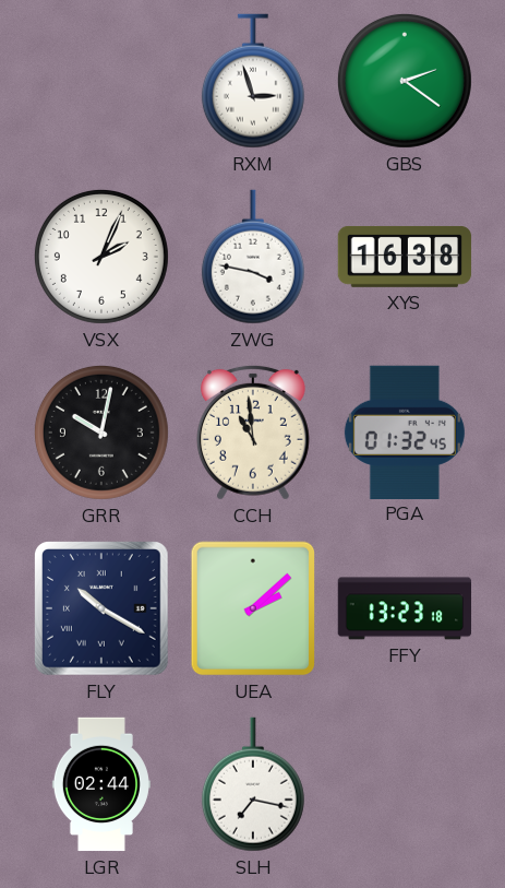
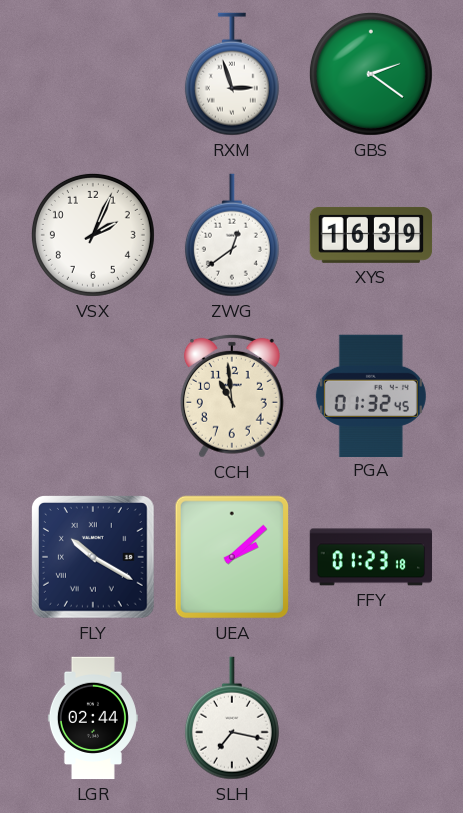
ZWG: 3:47 -> 12:39 (232, 235)
XYS: 16:38 -> 16:39 (371, 235)
GRR: 10:02 -> none (101, 433)
FFY: 13:23 -> 01:23 (371, 557)
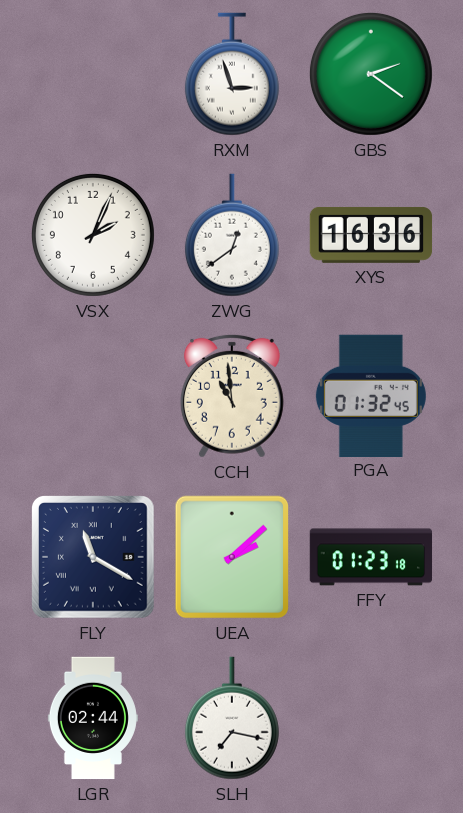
XYS: 16:39 -> 16:36 (371, 235)
FLY: 10:20 -> 11:20 (93, 557)
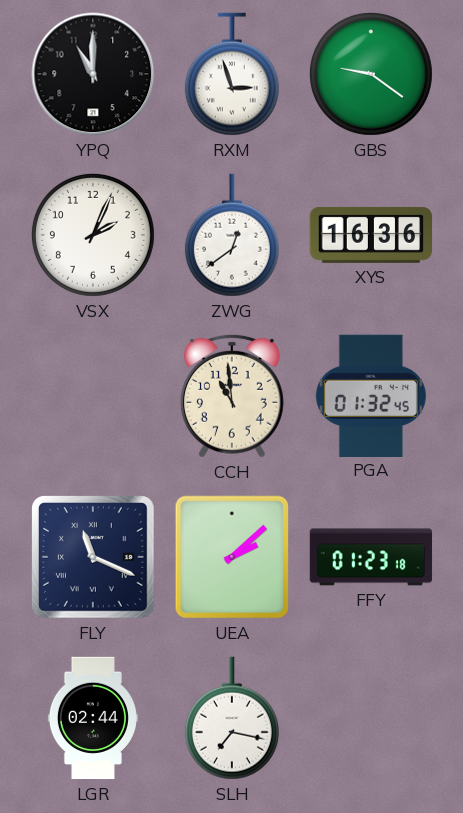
YPQ: none -> 11:00 (93, 74)
GBS: 2:21 -> 9:21 (371, 74)
FLY: 11:20 -> 11:19 (93, 557)
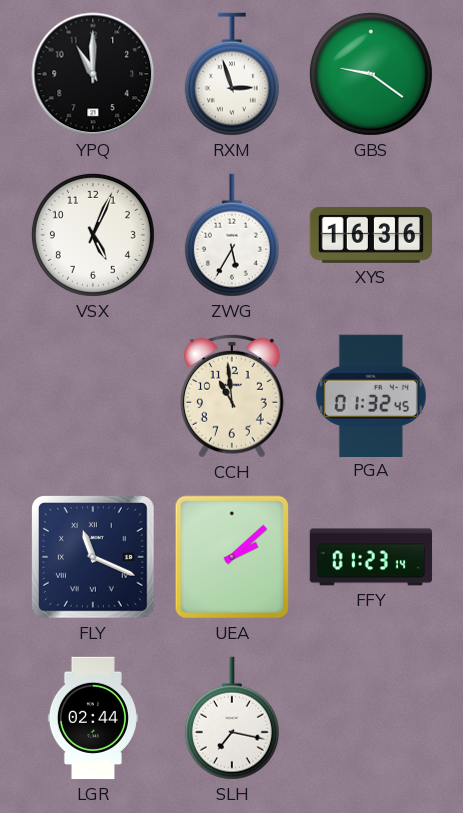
VSX: 2:04 -> 5:04 (93, 235)
ZWG: 12:39 -> 5:35 (232, 235)
FFY: 01:23:18 -> 01:23:14 (371, 557)
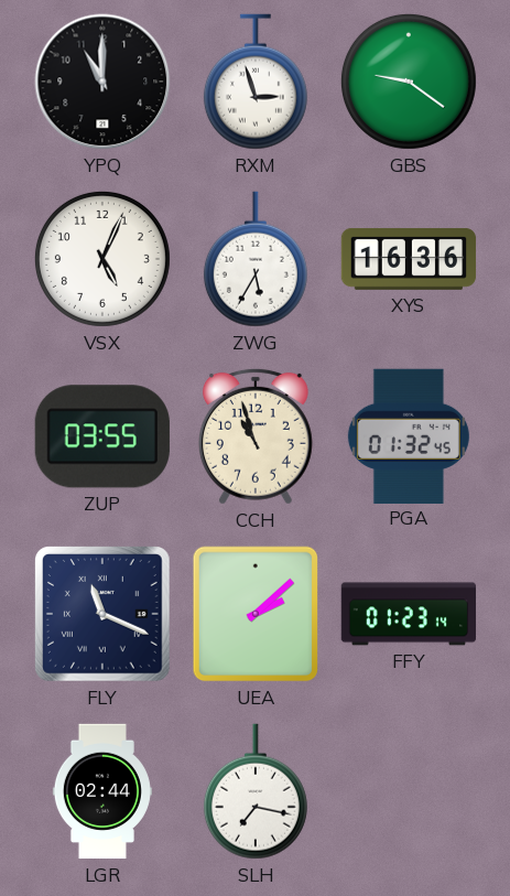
ZUP: none -> 03:55 (102, 436)
CCH: 10:59 -> 10:57 (256, 436)
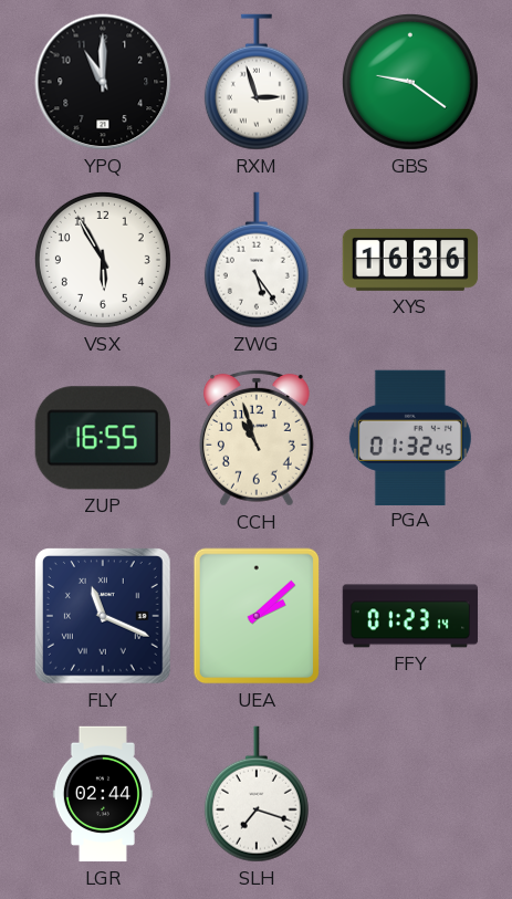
VSX: 5:04 -> 5:55 (103, 260)
ZWG: 5:35 -> 5:24 (257, 260)
ZUP: 03:55 -> 16:55 (103, 438)
SLH: 7:17 -> 7:18 (257, 794)
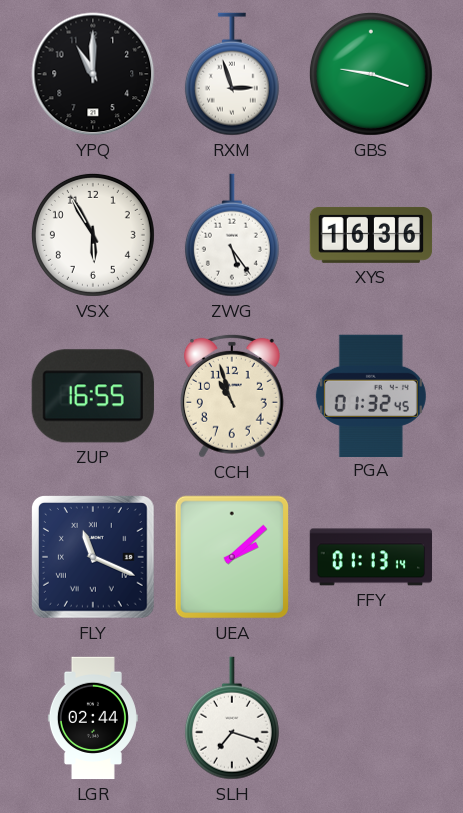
GBS: 9:21 -> 9:18 (371, 74)
FFY: 01:23 -> 01:13 (371, 557)
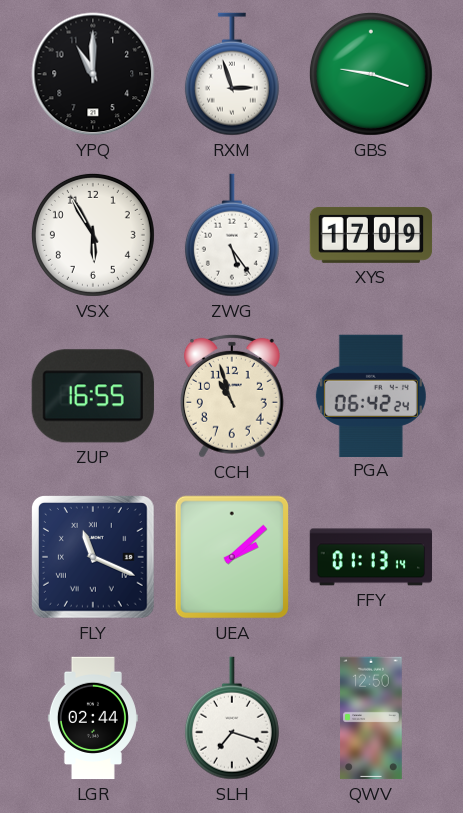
XYS: 16:36 -> 17:09 (371, 235)
PGA: 01:32 -> 06:42 (371, 395)
QWV: none -> 12:50 (371, 718)
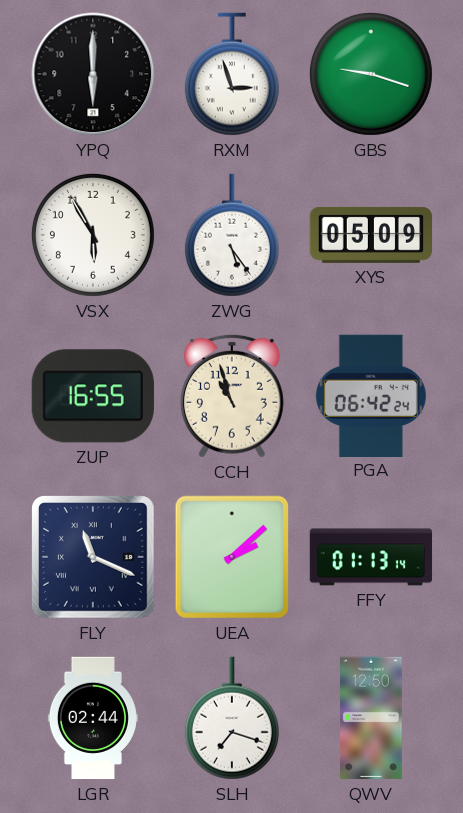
YPQ: 11:00 -> 6:00 (93, 74)
XYS: 17:09 -> 05:09 (371, 235)
